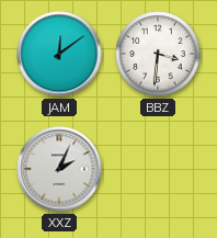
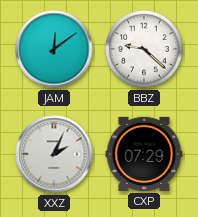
BBZ: 3:31 -> 9:22 (144, 49)
CXP: none -> 07:29 (144, 154)
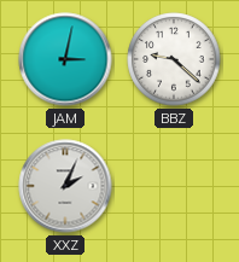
JAM: 12:09 -> 3:02 (65, 59)
CXP: 07:29 -> none (144, 154)
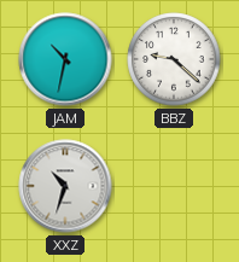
JAM: 3:02 -> 10:32 (65, 59)
XXZ: 2:04 -> 10:33 (65, 186)
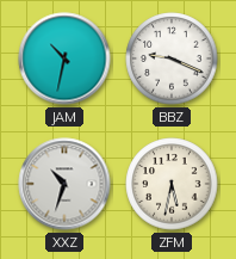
BBZ: 9:22 -> 9:19 (172, 58)
ZFM: none -> 5:32 (172, 184)
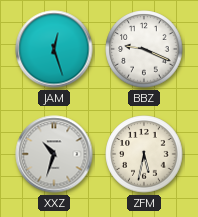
JAM: 10:32 -> 12:27 (54, 49)
